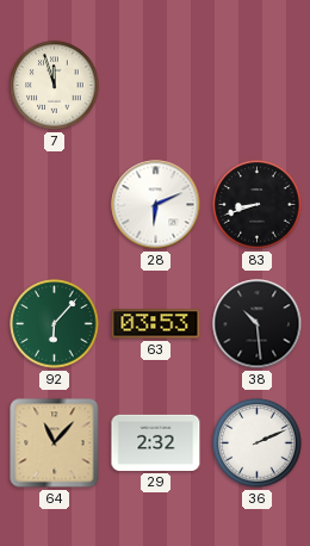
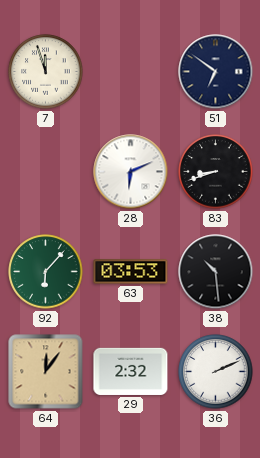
51: none -> 6:51 (216, 72)
64: 11:07 -> 12:06 (46, 372)
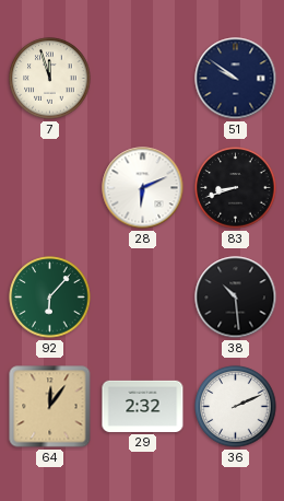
51: 6:51 -> 9:51 (236, 79)
63: 03:53 -> none (131, 272)
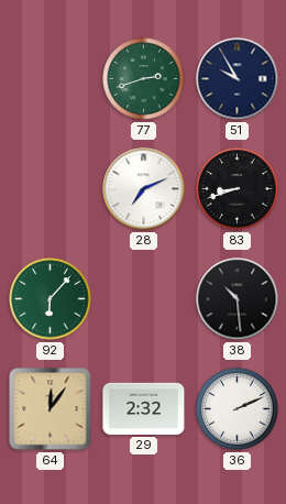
7: 11:57 -> none (50, 79)
77: none -> 2:42 (144, 79)
51: 9:51 -> 9:55 (238, 79)
28: 6:11 -> 7:11 (144, 189)
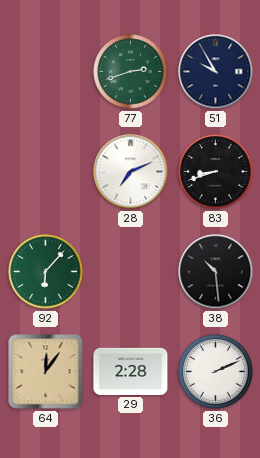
29: 2:32 -> 2:28 (131, 371)
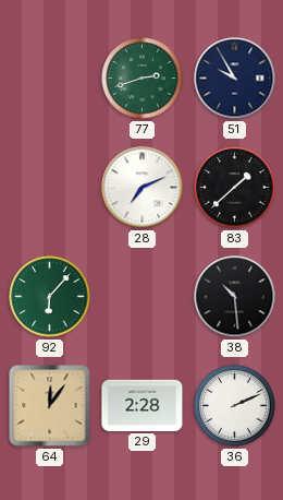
83: 8:42 -> 1:38 (235, 188)
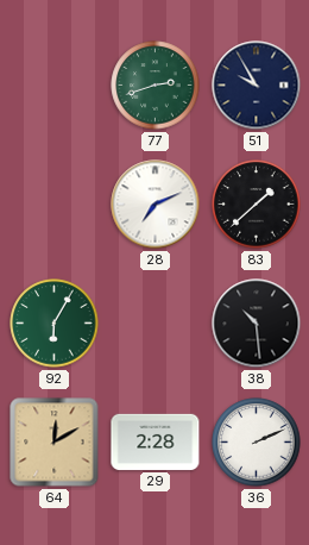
92: 6:07 -> 6:05 (55, 324)
64: 12:06 -> 12:10 (55, 443)
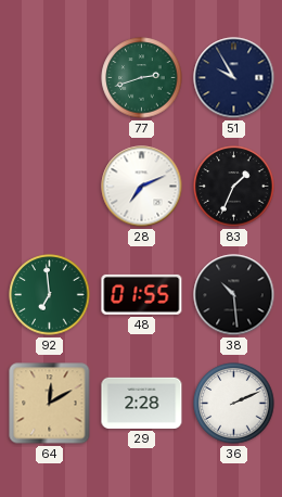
83: 1:38 -> 1:34 (234, 187)
92: 6:05 -> 6:59 (50, 295)
48: none -> 01:55 (142, 294)
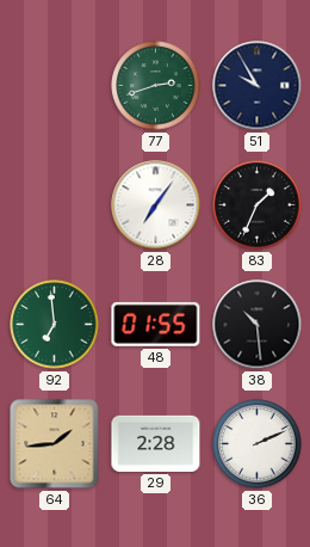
28: 7:11 -> 7:06 (156, 205)
64: 12:10 -> 1:44 (55, 444)
